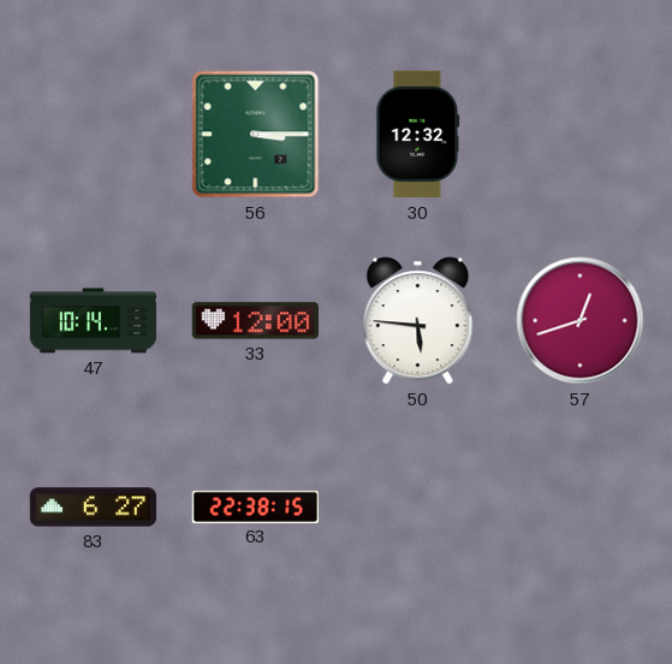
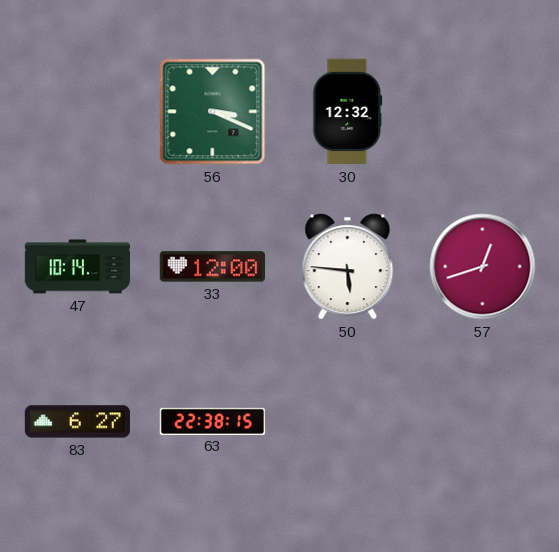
56: 3:15 -> 3:19 (213, 112)
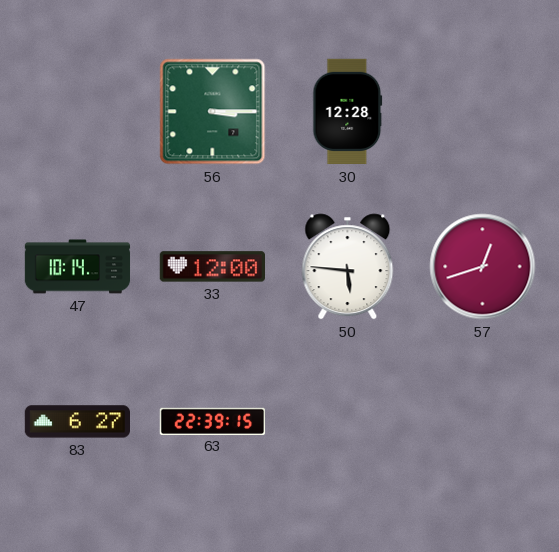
56: 3:19 -> 3:15 (213, 112)
30: 12:32 -> 12:28 (348, 112)
63: 22:38 -> 22:39 (213, 421)
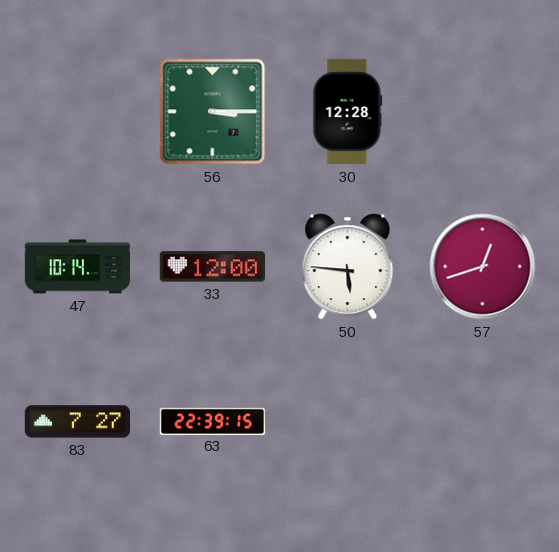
83: 6:27 -> 7:27 (77, 422)
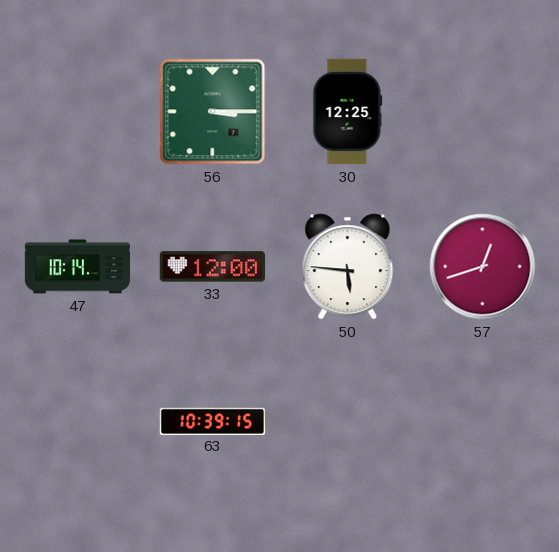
30: 12:28 -> 12:25 (348, 112)
83: 7:27 -> none (77, 422)
63: 22:39 -> 10:39 (213, 421)
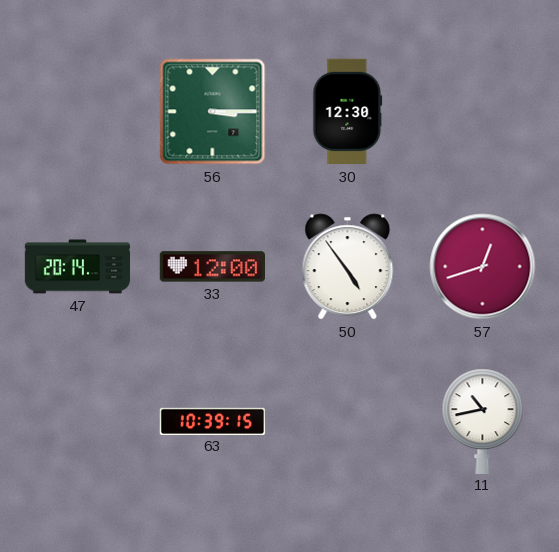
30: 12:25 -> 12:30 (348, 112)
47: 10:14 -> 20:14 (78, 267)
50: 5:46 -> 4:54 (348, 267)
11: none -> 10:43 (483, 421)
